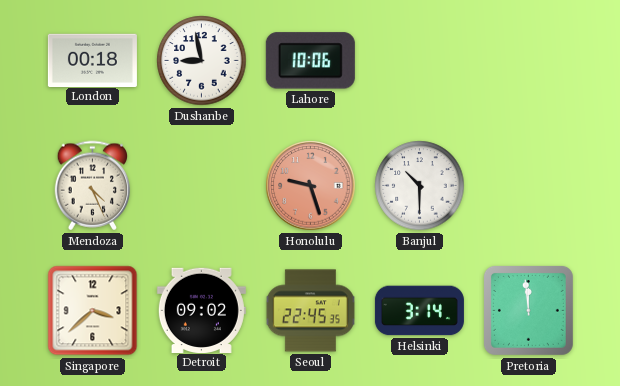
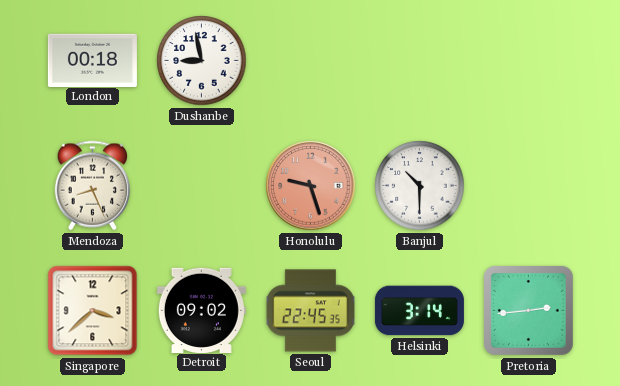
Lahore: 10:06 -> none (310, 61)
Mendoza: 4:26 -> 8:26 (93, 186)
Pretoria: 11:59 -> 2:44 (528, 310)
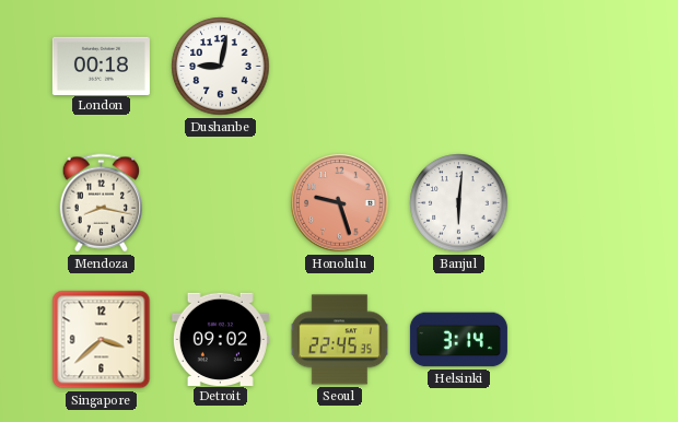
Dushanbe: 8:58 -> 9:02 (221, 67)
Mendoza: 8:26 -> 8:17 (102, 203)
Banjul: 10:30 -> 6:01 (459, 203)
Pretoria: 2:44 -> none (528, 310)
